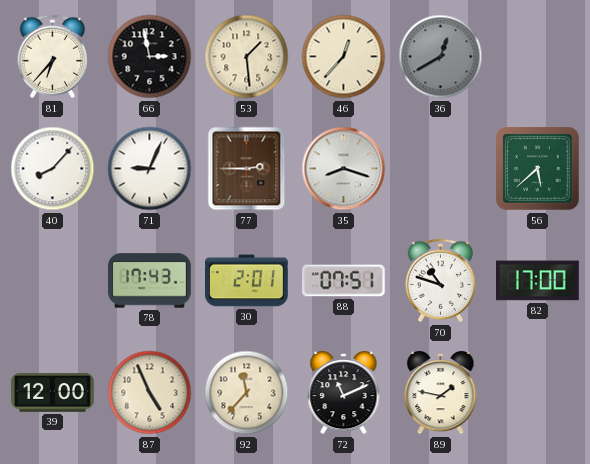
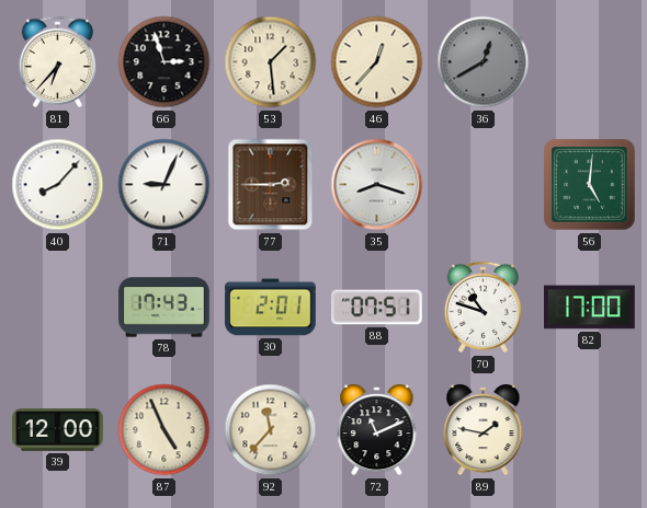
66: 2:58 -> 2:57 (164, 62)
56: 5:38 -> 5:01 (590, 185)
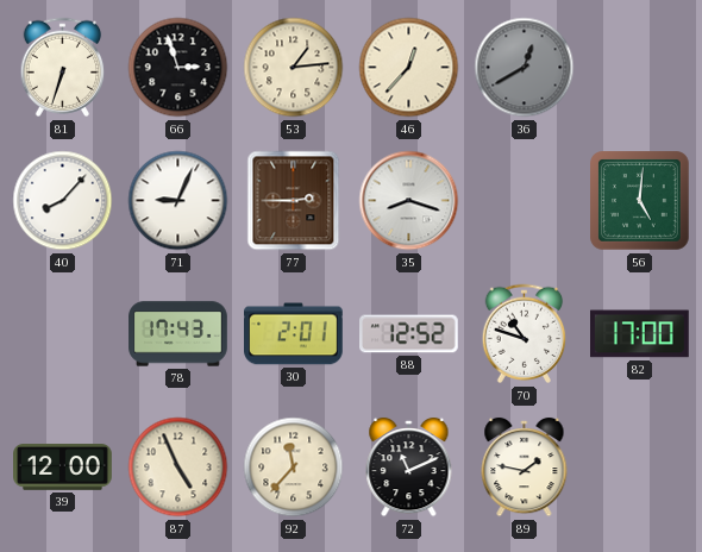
81: 6:37 -> 6:33 (63, 68)
53: 1:29 -> 1:14 (294, 68)
88: 07:51 -> 12:52 (409, 334)
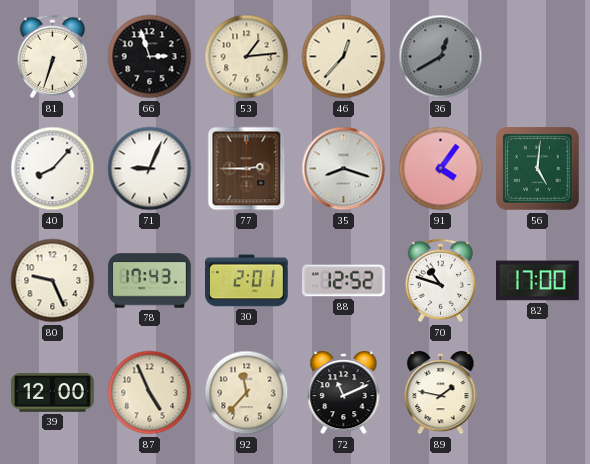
91: none -> 4:06 (441, 169)
80: none -> 9:26 (53, 281)
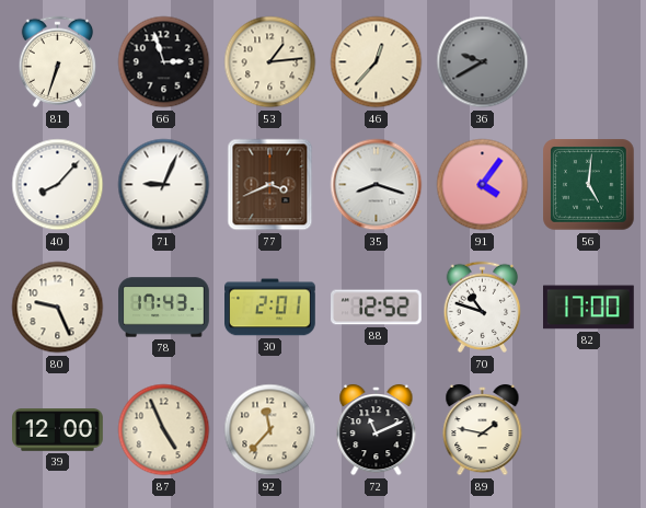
36: 12:40 -> 9:40 (483, 62)
77: 2:45 -> 3:41 (270, 185)
